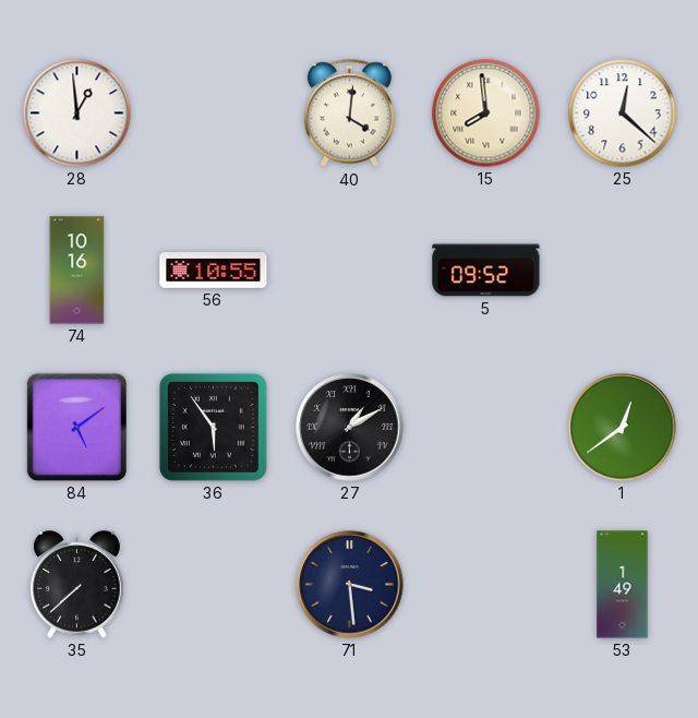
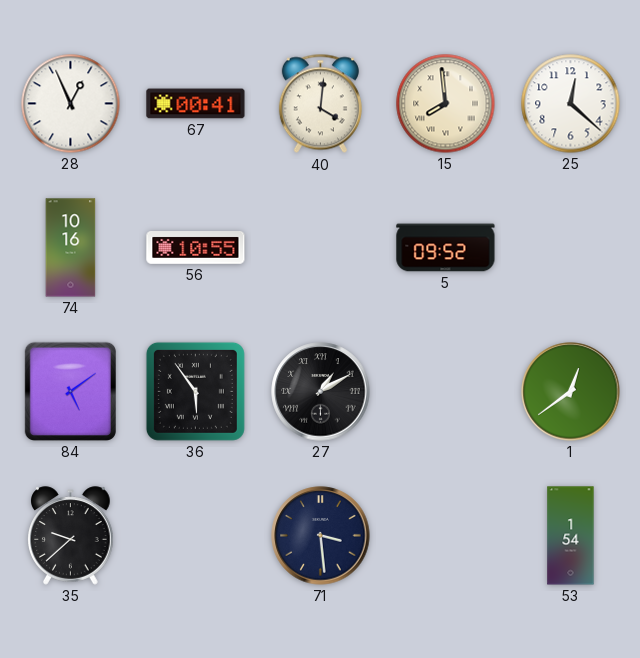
28: 12:59 -> 12:56 (71, 104)
67: none -> 00:41 (196, 104)
35: 7:38 -> 9:38 (71, 536)
53: 1:49 -> 1:54 (571, 536)
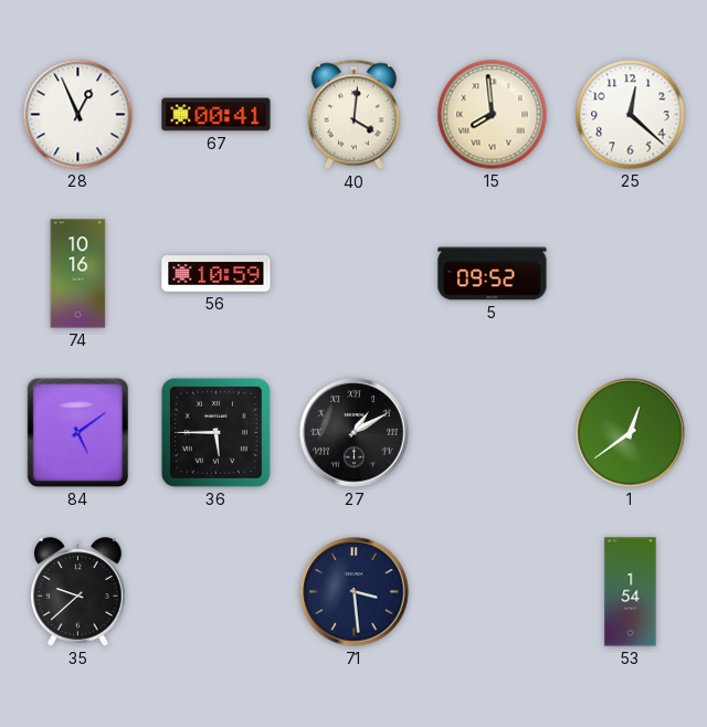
56: 10:55 -> 10:59 (217, 274)
36: 5:54 -> 5:45 (215, 432)
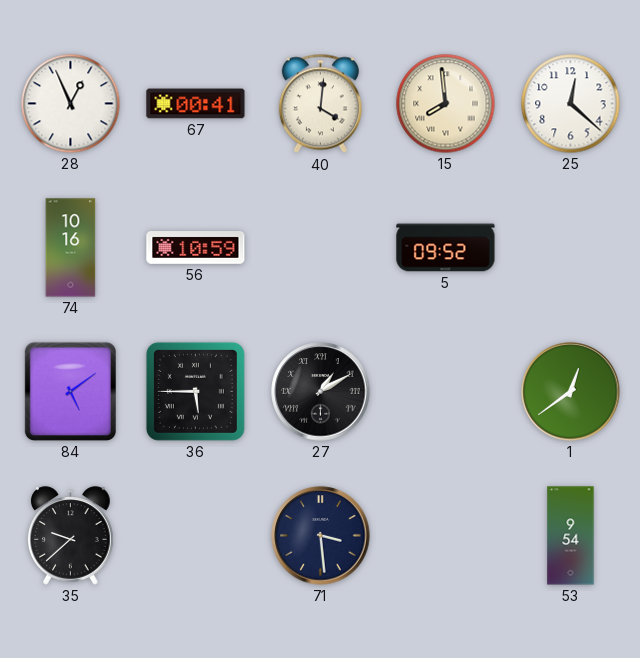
53: 1:54 -> 9:54 (571, 536)
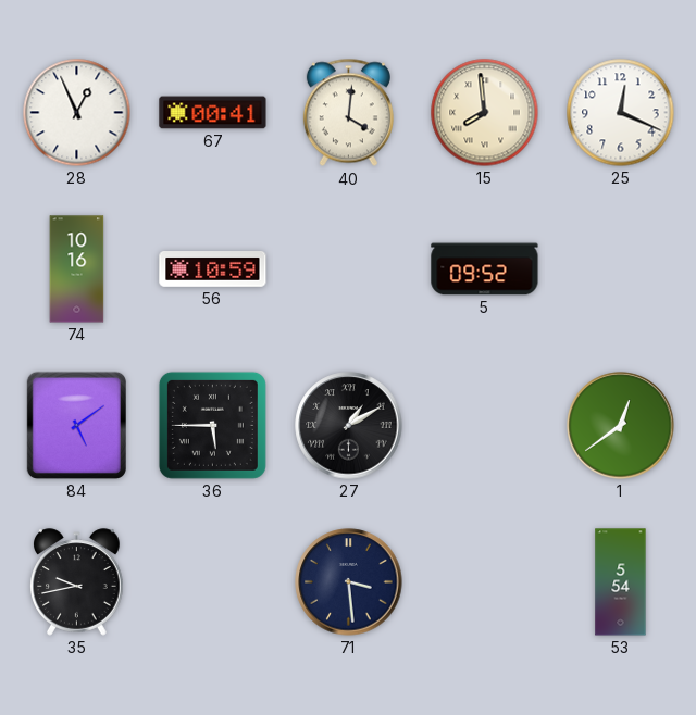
25: 12:22 -> 12:19 (621, 113)
35: 9:38 -> 9:43 (77, 582)
53: 9:54 -> 5:54 (621, 582)
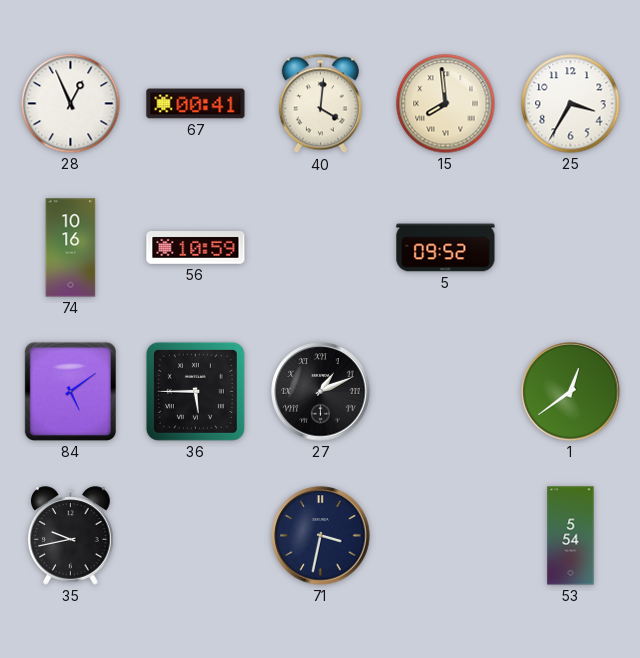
25: 12:19 -> 3:35 (571, 104)
27: 1:10 -> 1:11 (321, 392)
71: 3:29 -> 3:32 (321, 536)
